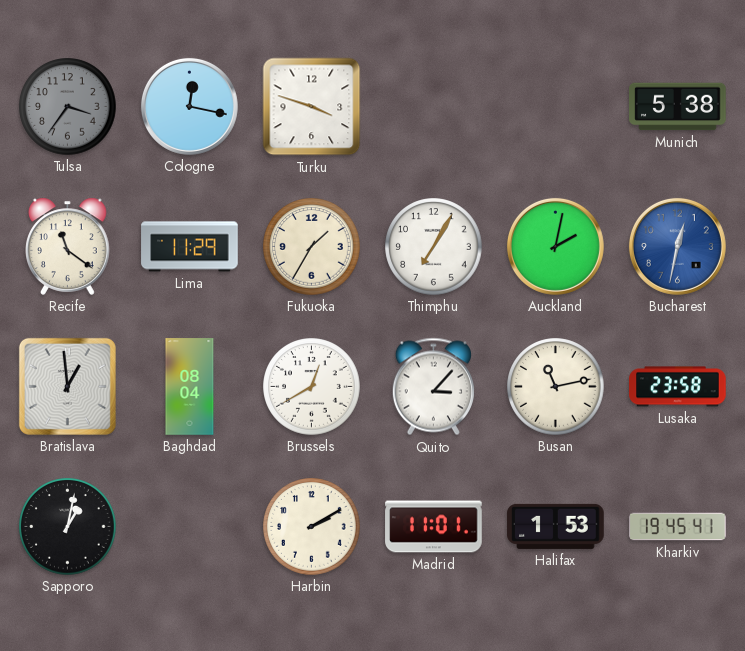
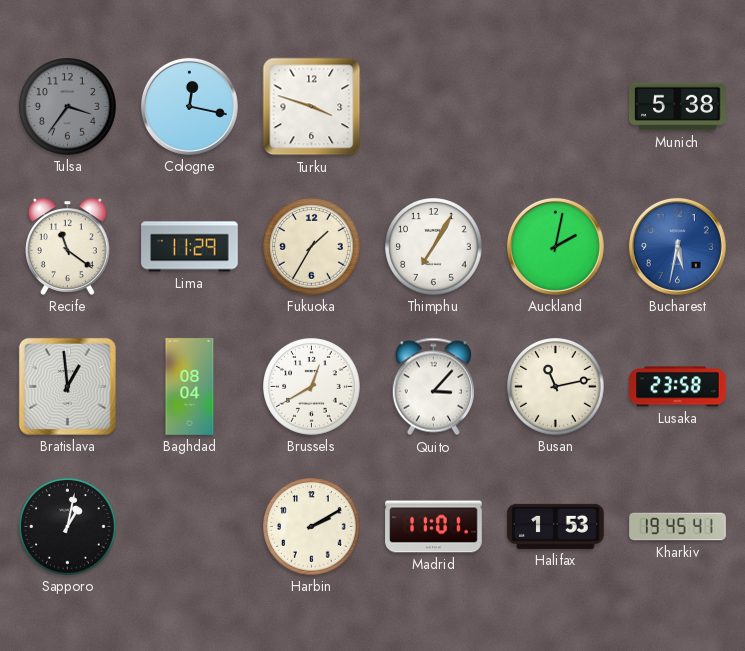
Bucharest: 12:32 -> 5:32 (677, 246)
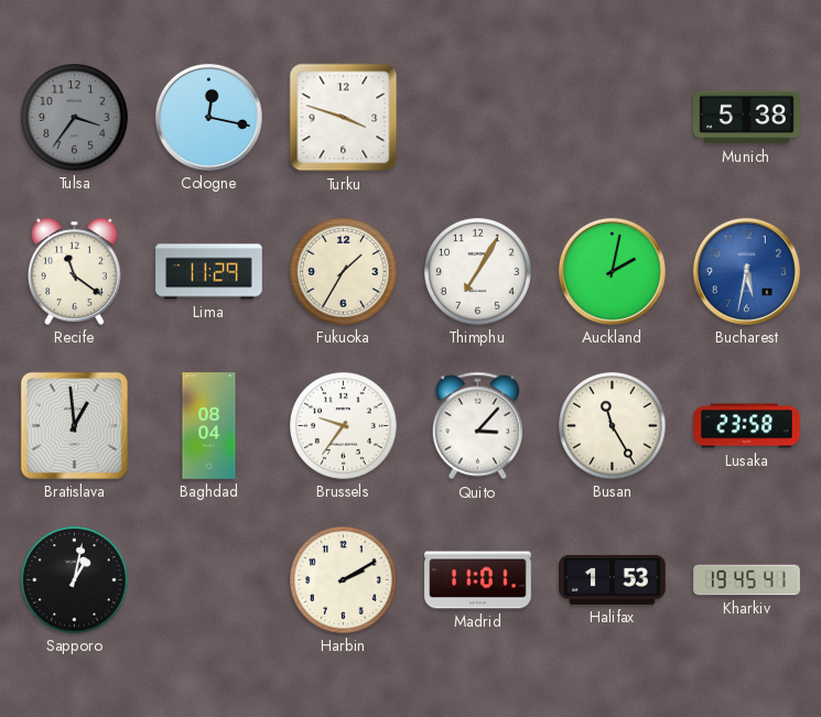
Brussels: 12:40 -> 9:36 (344, 426)
Busan: 11:13 -> 11:25 (613, 426)
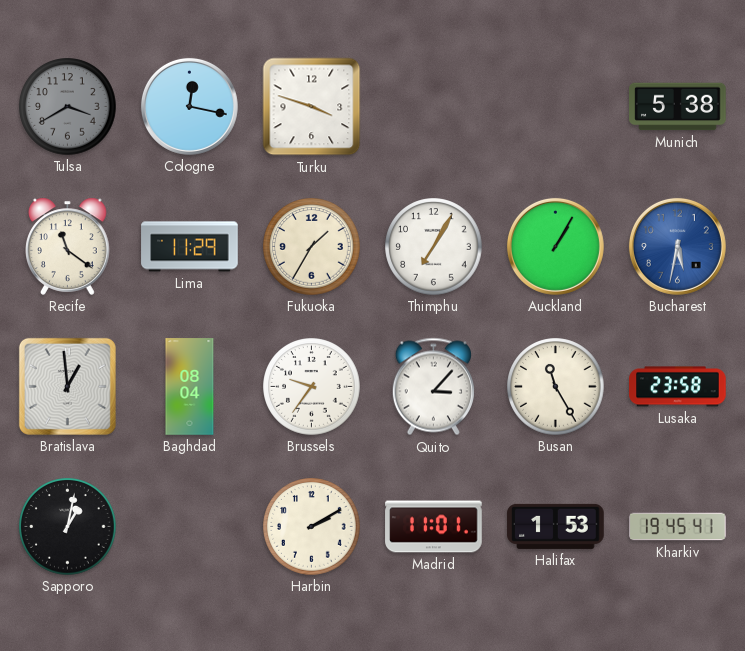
Tulsa: 3:36 -> 3:40 (68, 107)
Auckland: 2:02 -> 1:05 (555, 246)
